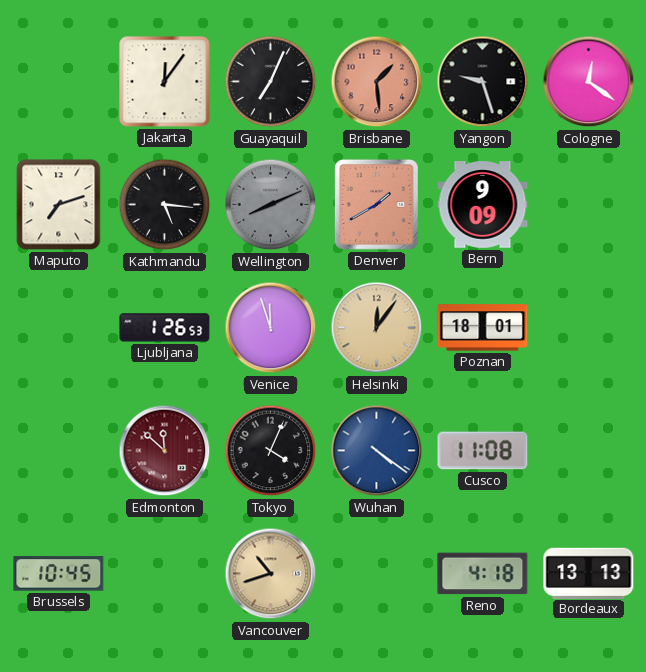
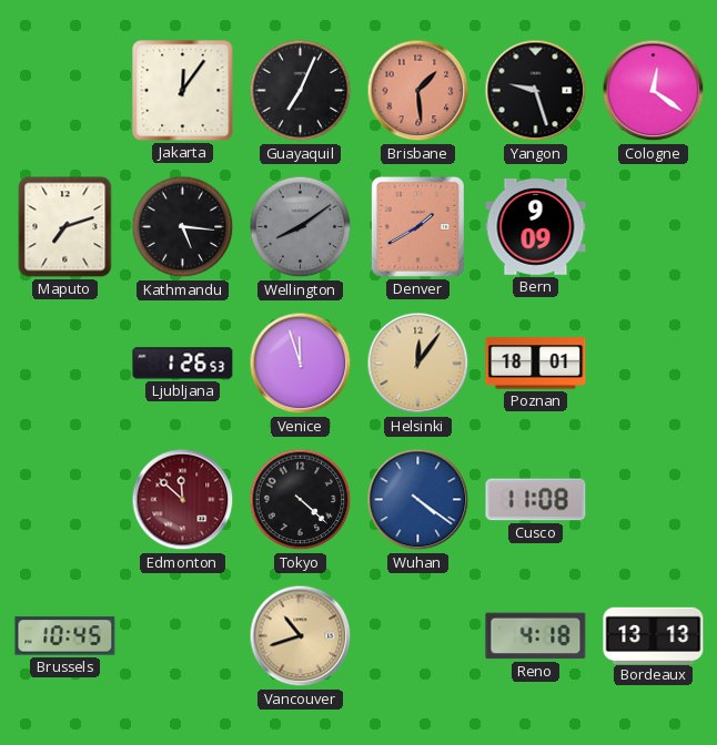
Wellington: 8:11 -> 8:09 (301, 227)
Tokyo: 4:04 -> 4:22 (301, 500)
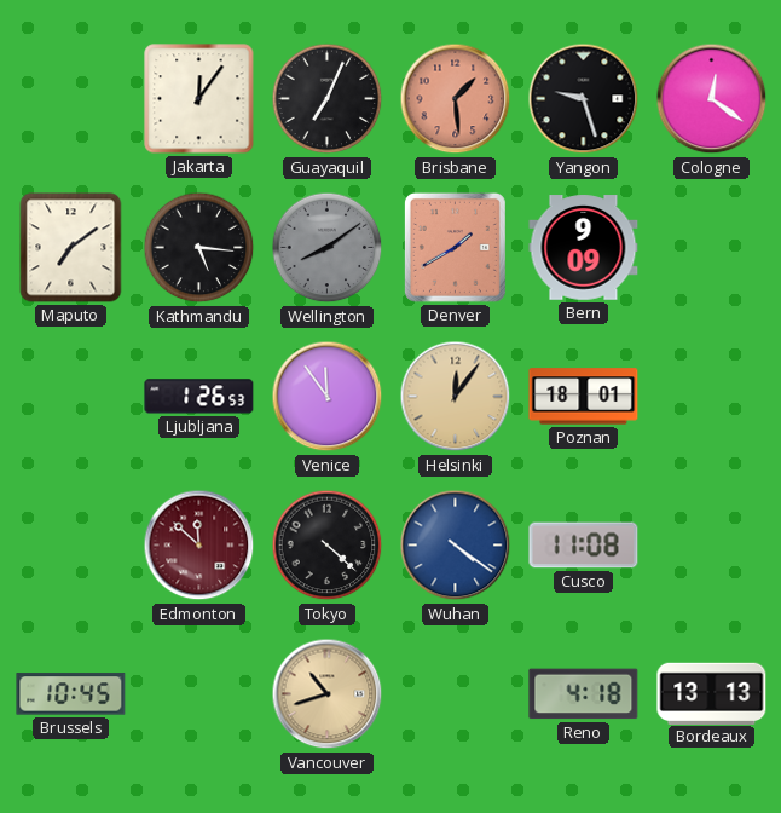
Maputo: 7:12 -> 7:09 (71, 248)
Venice: 11:57 -> 11:54 (328, 397)
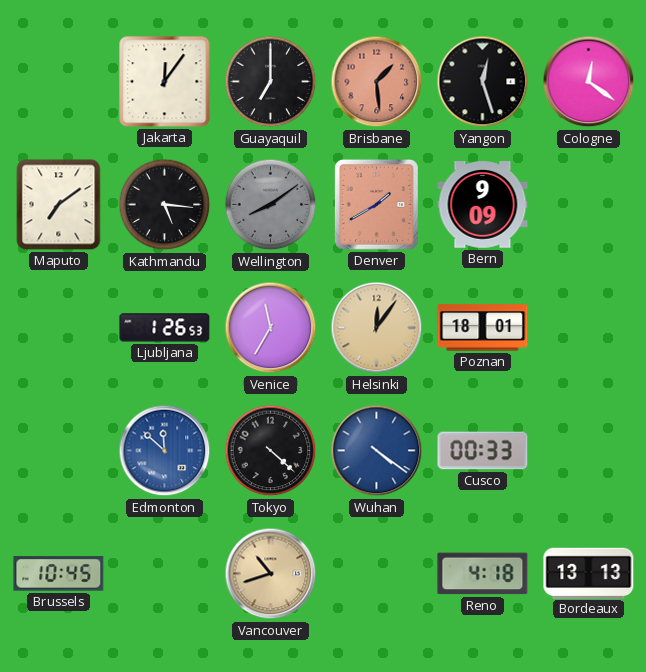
Guayaquil: 7:04 -> 7:00 (271, 82)
Yangon: 9:27 -> 12:27 (483, 82)
Venice: 11:54 -> 11:35 (271, 328)
Edmonton dial: burgundy -> blue (165, 451)
Cusco: 11:08 -> 00:33 (483, 451)
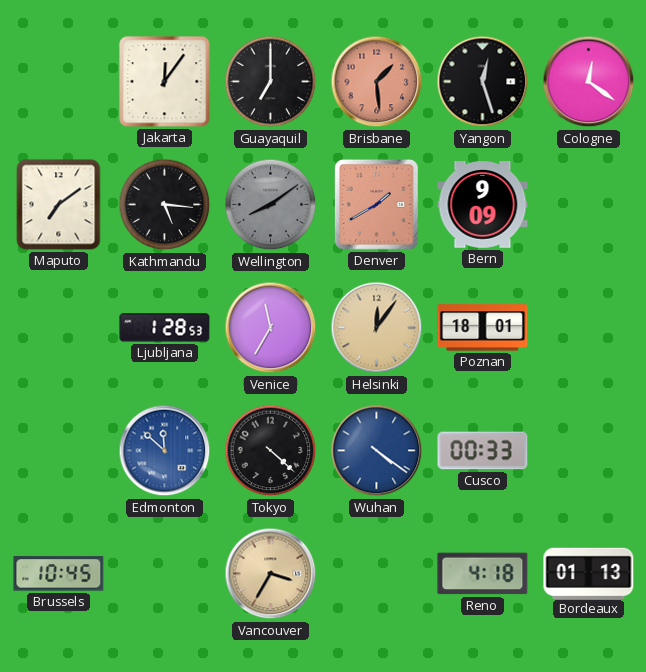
Ljubljana: 1:26 -> 1:28 (165, 328)
Vancouver: 10:42 -> 3:35 (271, 574)
Bordeaux: 13:13 -> 01:13 (589, 573)
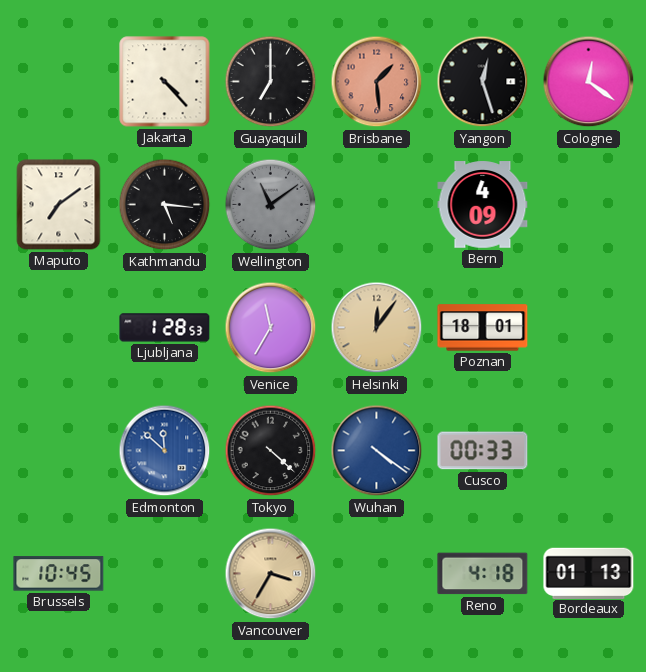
Jakarta: 12:06 -> 4:23 (165, 82)
Wellington: 8:09 -> 11:09 (271, 205)
Denver: 1:40 -> none (376, 204)
Bern: 9:09 -> 4:09 (483, 205)
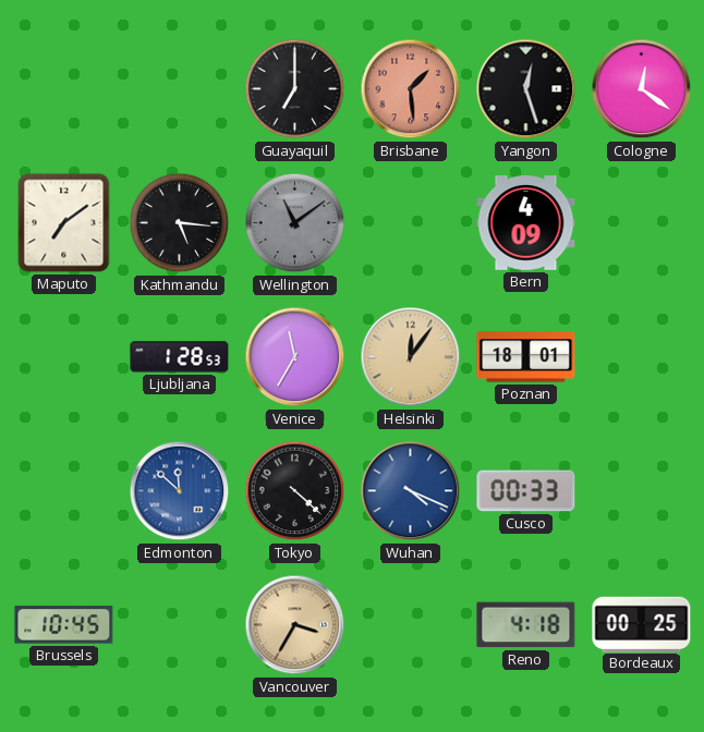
Jakarta: 4:23 -> none (165, 82)
Wuhan: 4:21 -> 4:19 (411, 491)
Bordeaux: 01:13 -> 00:25 (642, 624)
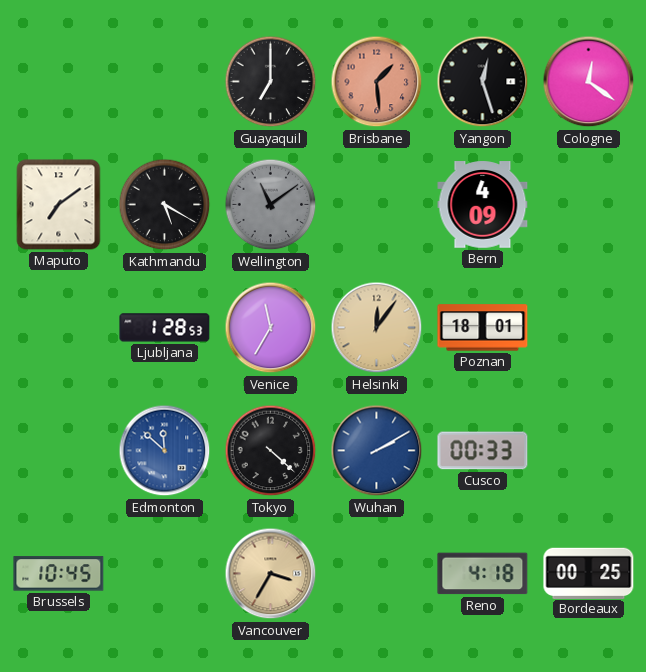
Kathmandu: 5:16 -> 5:20 (165, 205)
Wuhan: 4:19 -> 2:10 (377, 451)
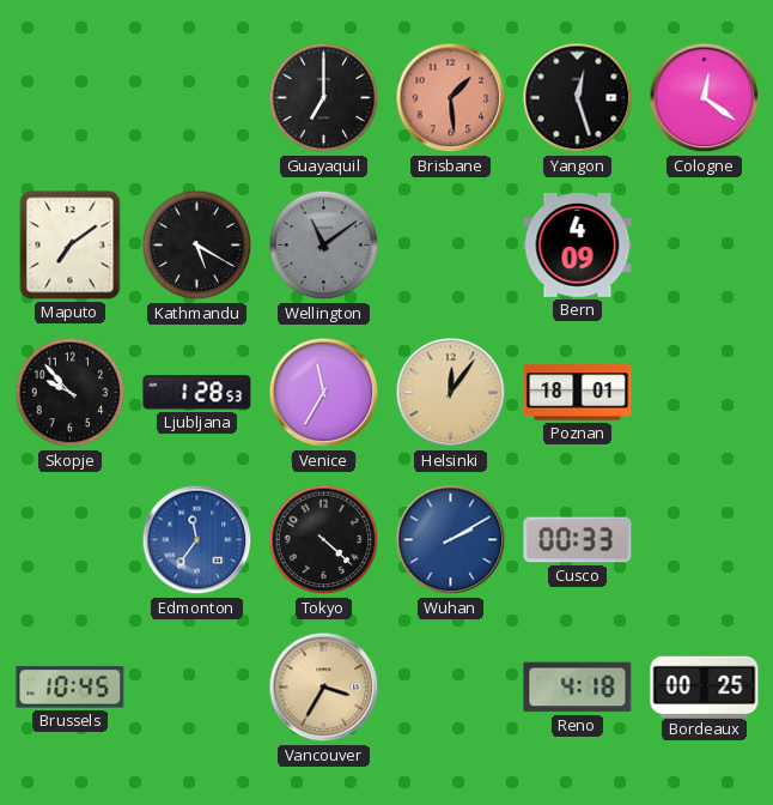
Skopje: none -> 9:53 (71, 393)
Edmonton: 11:52 -> 11:36 (197, 540)
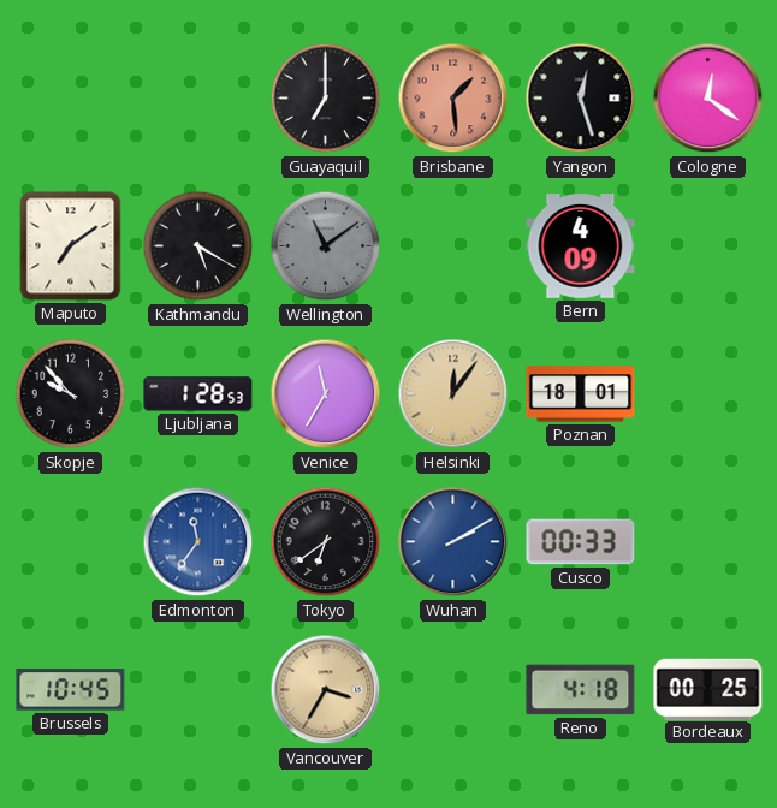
Tokyo: 4:22 -> 6:39 (326, 542)
